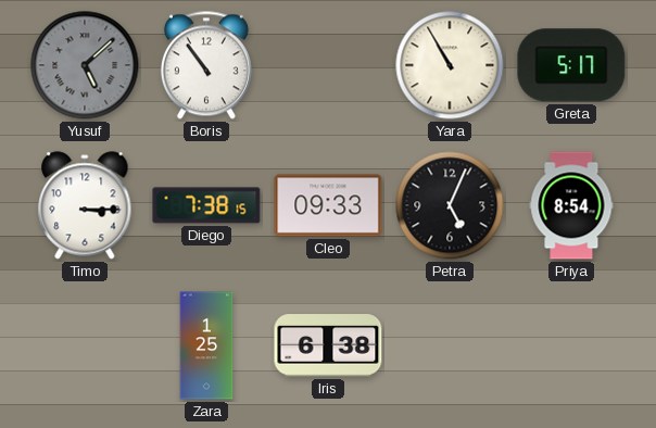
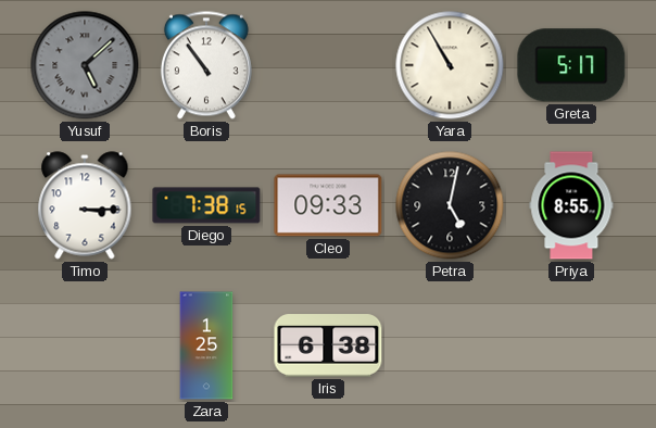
Petra: 5:04 -> 5:02 (450, 205)
Priya: 8:54 -> 8:55 (571, 205)
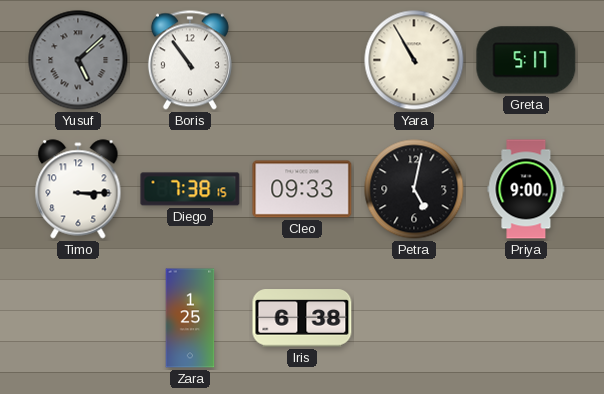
Priya: 8:55 -> 9:00 (526, 189)
